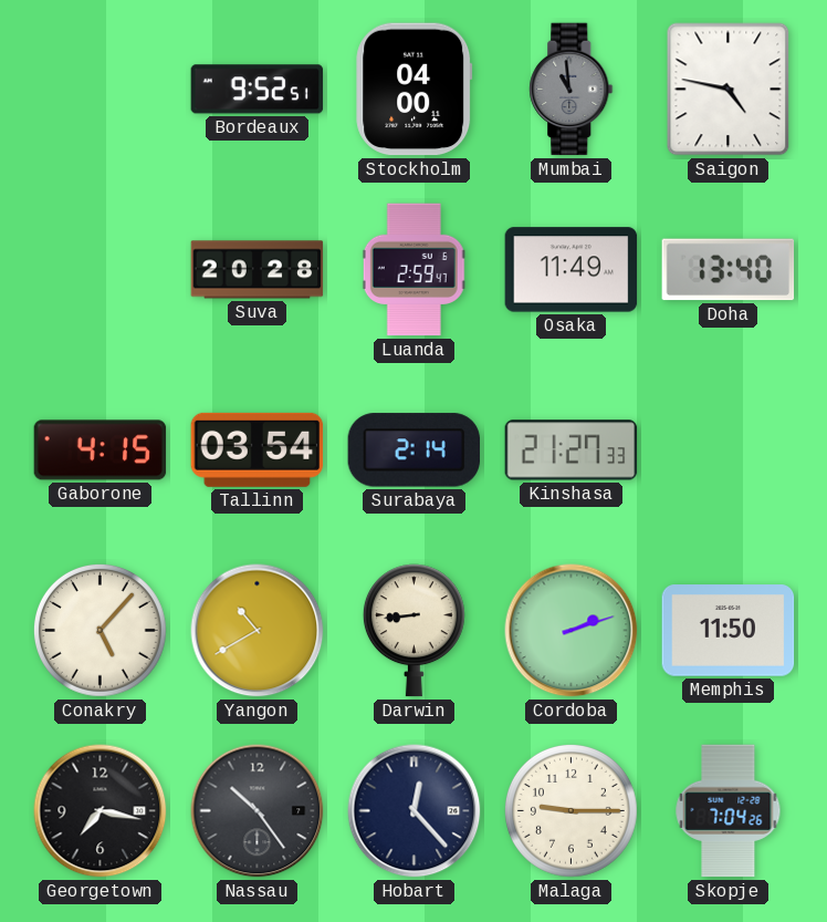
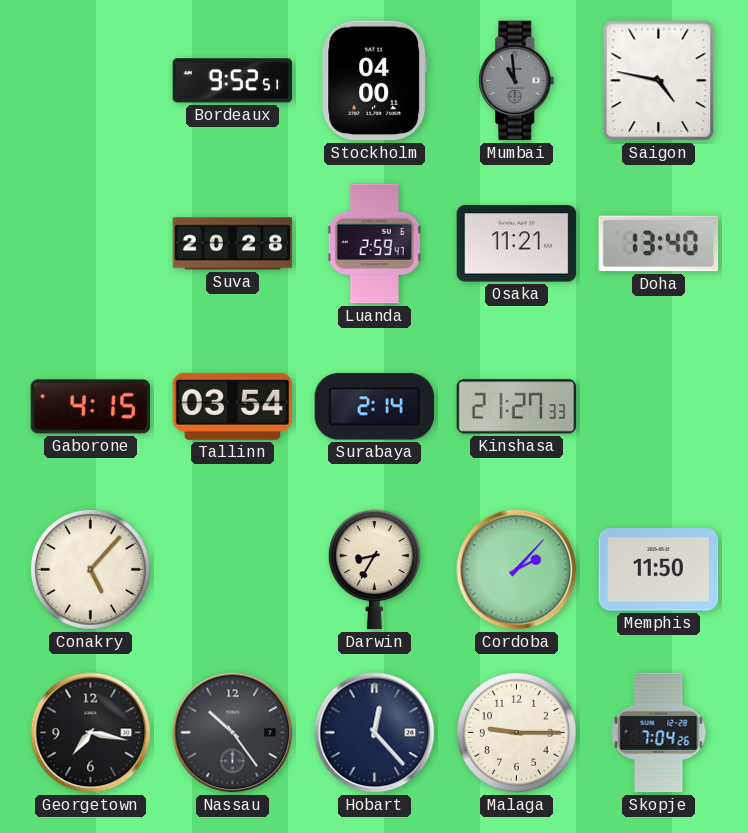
Osaka: 11:49 -> 11:21 (517, 244)
Yangon: 10:40 -> none (258, 631)
Darwin: 8:44 -> 8:35 (374, 570)
Cordoba: 2:12 -> 2:07 (517, 570)
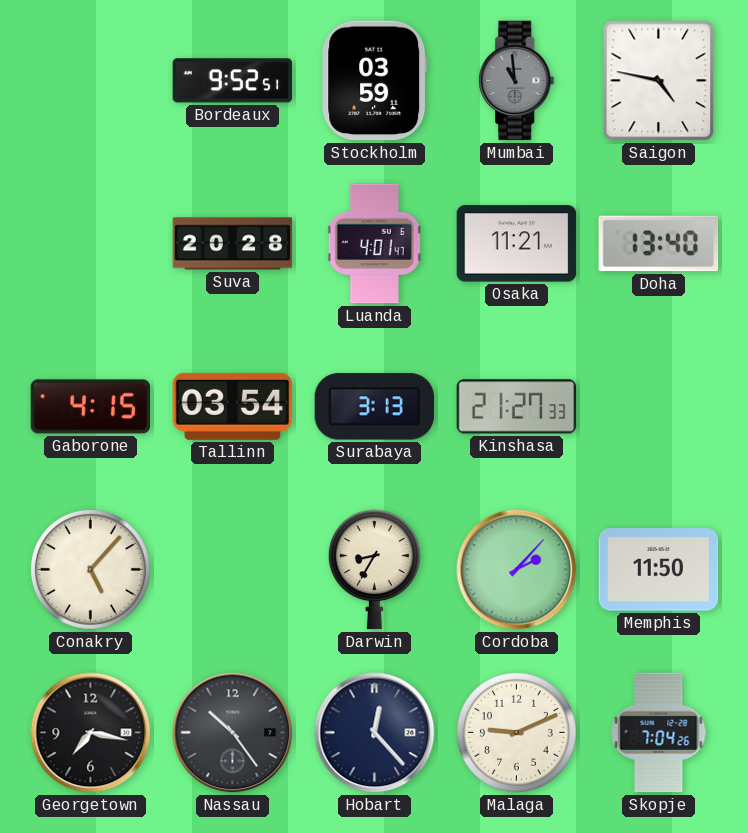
Stockholm: 04:00 -> 03:59 (375, 81)
Luanda: 2:59 -> 4:01 (374, 244)
Surabaya: 2:14 -> 3:13 (374, 407)
Malaga: 9:15 -> 9:11 (516, 732)
